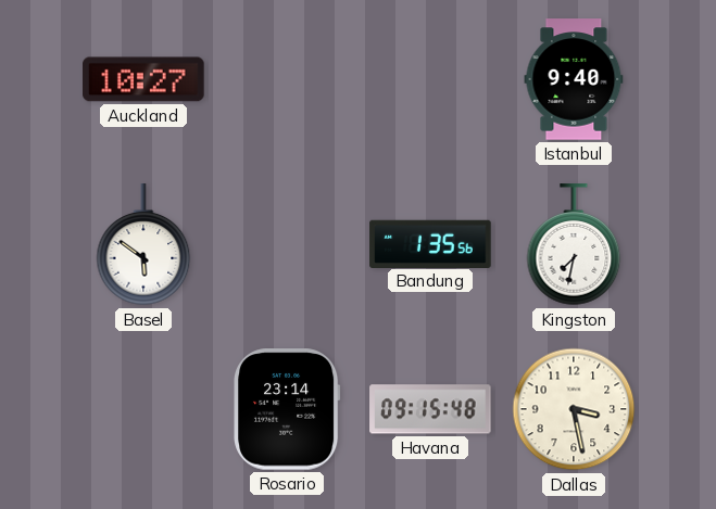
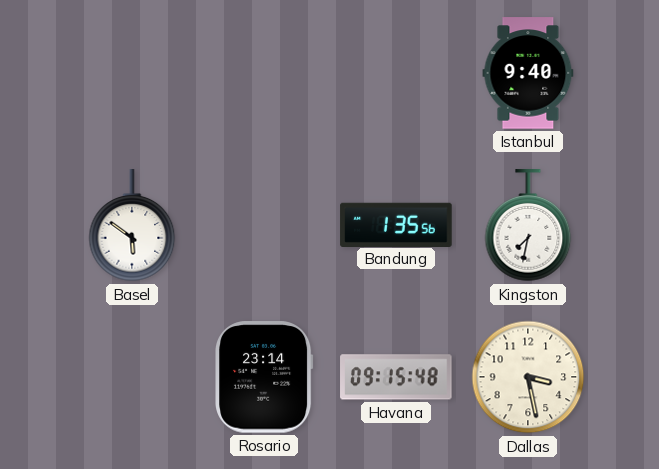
Auckland: 10:27 -> none (143, 79)
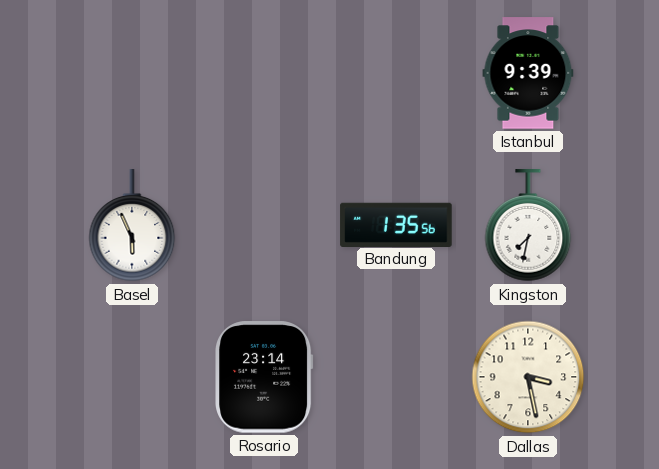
Istanbul: 9:40 -> 9:39 (528, 73)
Basel: 5:51 -> 5:56 (132, 226)
Havana: 09:15 -> none (396, 377)
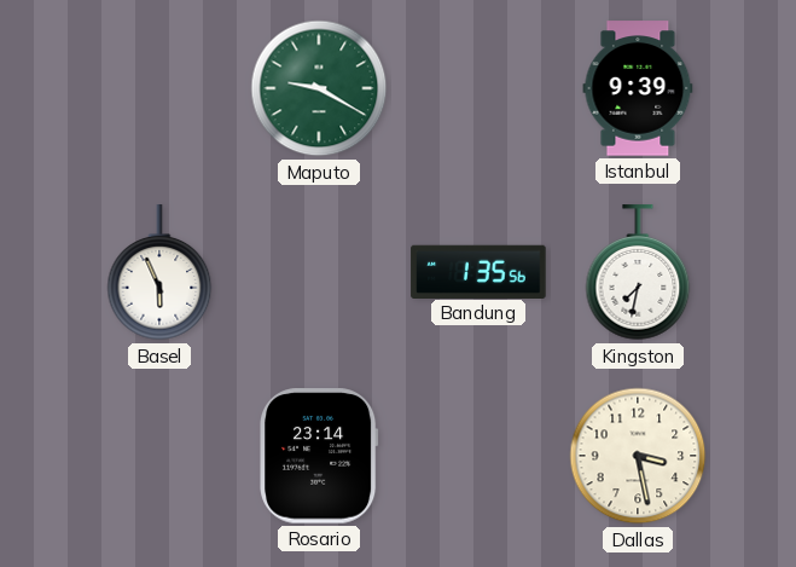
Maputo: none -> 9:20 (319, 88)
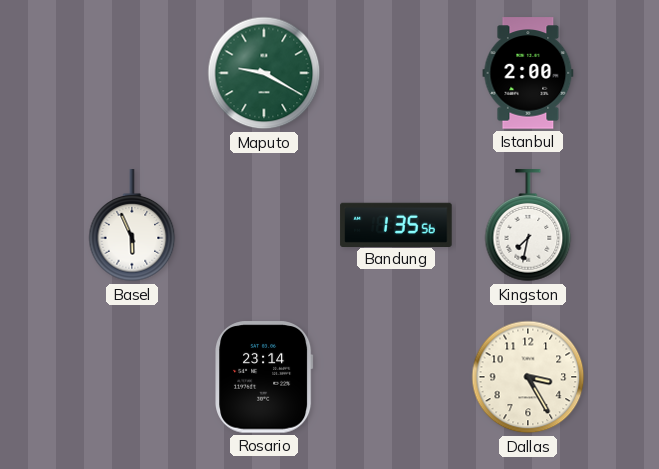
Istanbul: 9:39 -> 2:00 (528, 73)
Dallas: 3:28 -> 3:25 (528, 377)
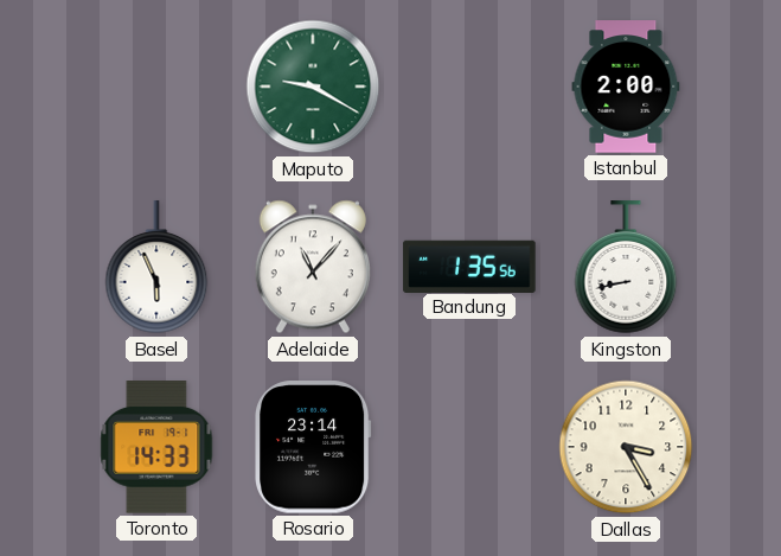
Adelaide: none -> 11:07 (313, 267)
Kingston: 7:32 -> 8:43 (626, 268)
Toronto: none -> 14:33 (156, 447)
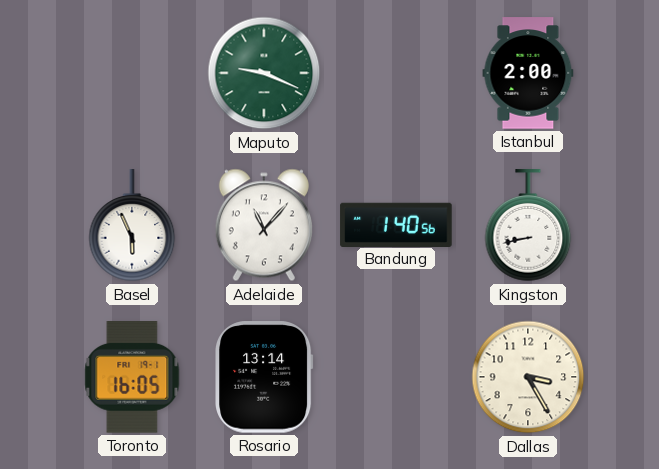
Maputo: 9:20 -> 9:19 (264, 73)
Bandung: 1:35 -> 1:40 (396, 224)
Toronto: 14:33 -> 16:05 (132, 377)
Rosario: 23:14 -> 13:14 (264, 377)
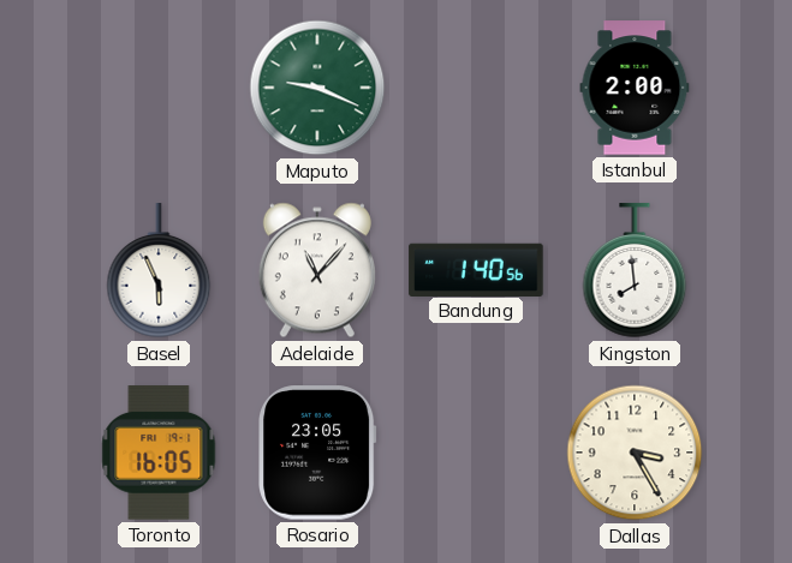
Kingston: 8:43 -> 7:59 (635, 271)
Rosario: 13:14 -> 23:05 (317, 453)
